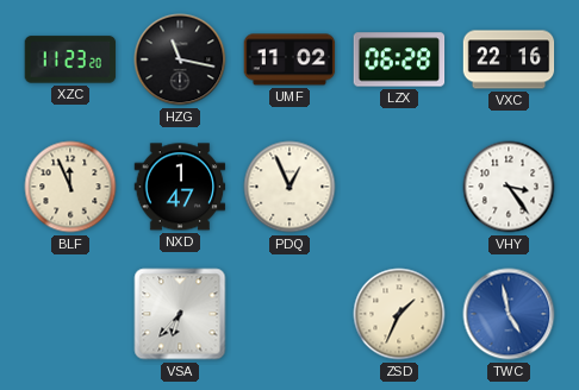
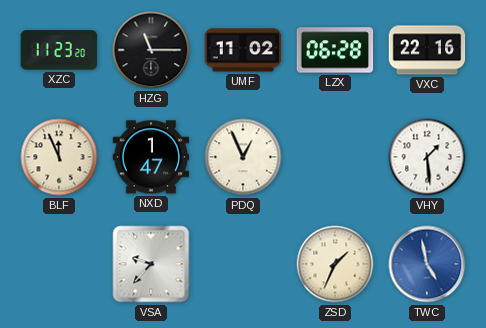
HZG: 11:17 -> 11:15 (151, 50)
VHY: 3:24 -> 1:29 (427, 157)
VSA: 6:37 -> 9:37 (151, 264)
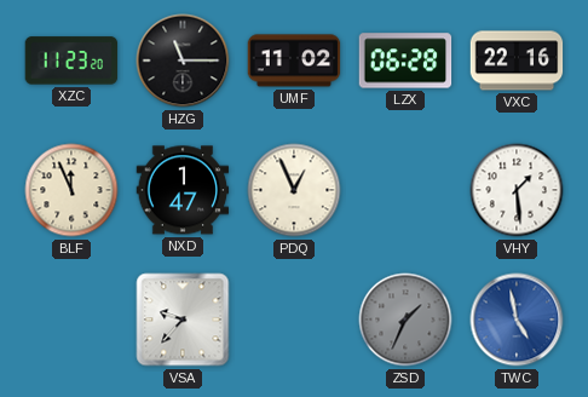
ZSD dial: cream -> grey (405, 320)
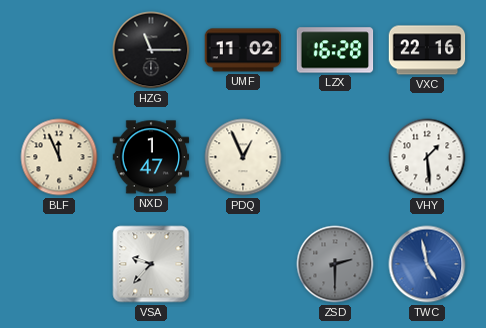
XZC: 11:23 -> none (71, 61)
LZX: 06:28 -> 16:28 (335, 50)
ZSD: 1:34 -> 2:30 (335, 264)
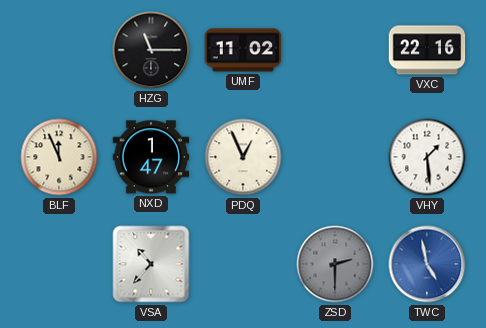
LZX: 16:28 -> none (335, 50)
VSA: 9:37 -> 10:37 (151, 264)
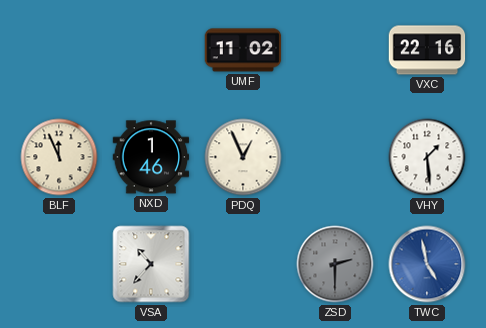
HZG: 11:15 -> none (151, 50)
NXD: 1:47 -> 1:46 (151, 157)
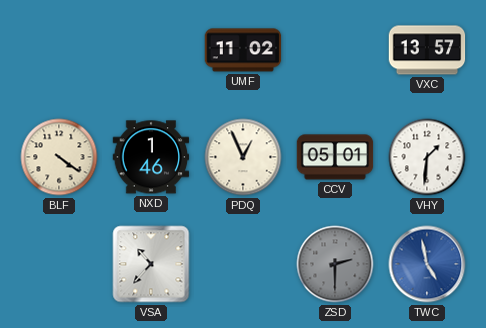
VXC: 22:16 -> 13:57 (427, 50)
BLF: 11:56 -> 4:21 (59, 157)
CCV: none -> 05:01 (335, 157)
VHY: 1:29 -> 1:31 (427, 157)
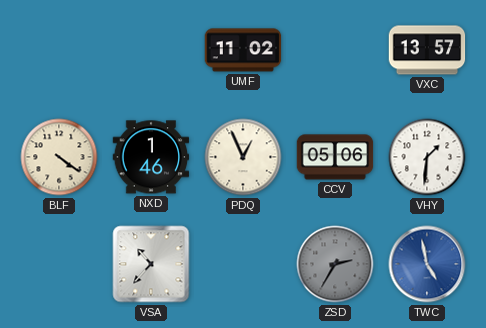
CCV: 05:01 -> 05:06 (335, 157)
ZSD: 2:30 -> 2:35 (335, 264)
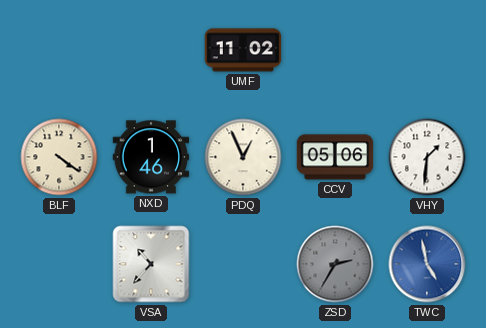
VXC: 13:57 -> none (427, 50)
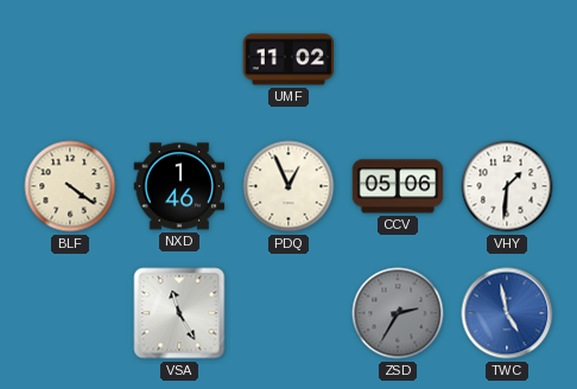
VSA: 10:37 -> 11:25 (179, 313)
